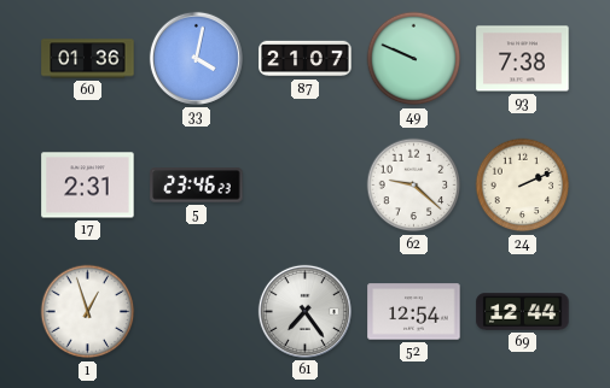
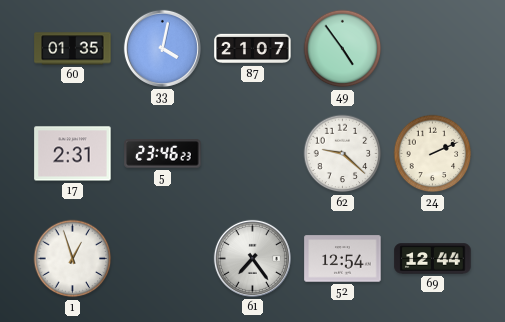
60: 01:36 -> 01:35 (73, 49)
49: 9:49 -> 4:54 (343, 49)
93: 7:38 -> none (523, 59)
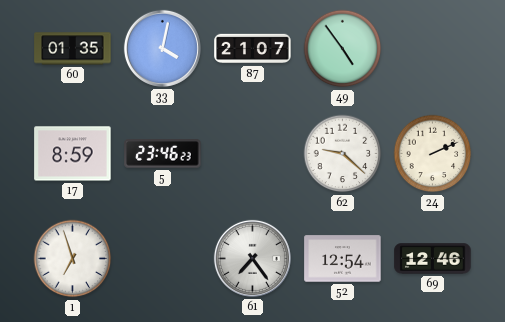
17: 2:31 -> 8:59 (73, 154)
1: 12:57 -> 6:57 (73, 259)
69: 12:44 -> 12:46 (433, 259)
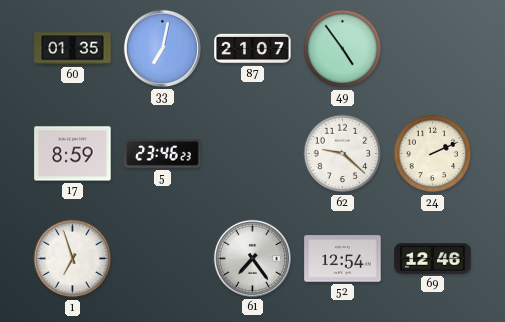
33: 4:02 -> 7:02 (162, 48)
